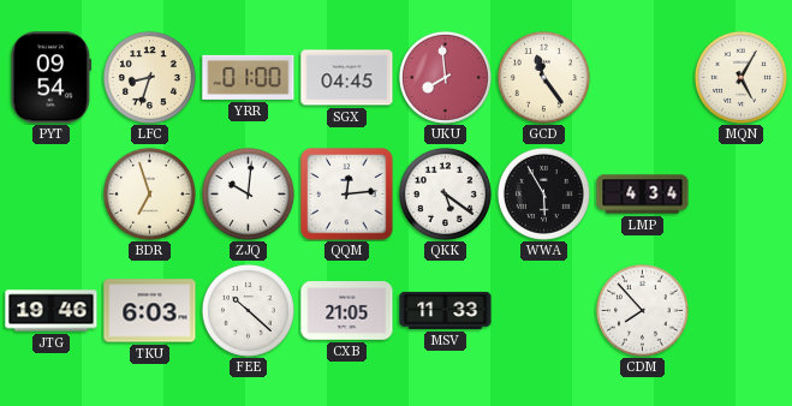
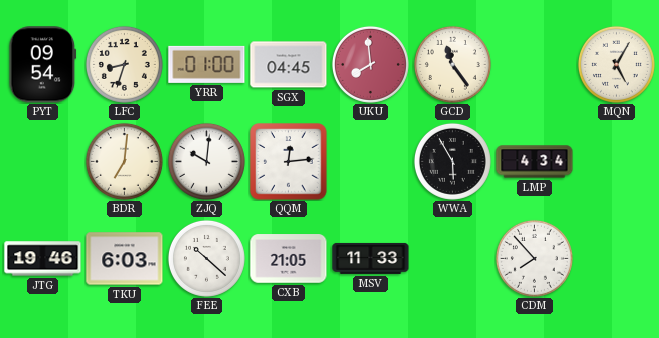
BDR: 6:57 -> 7:01 (124, 161)
QKK: 5:21 -> none (445, 193)
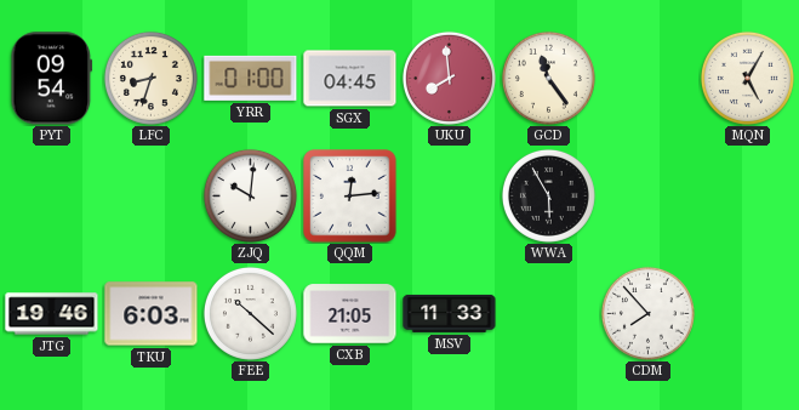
BDR: 7:01 -> none (124, 161)
LMP: 4:34 -> none (535, 162)
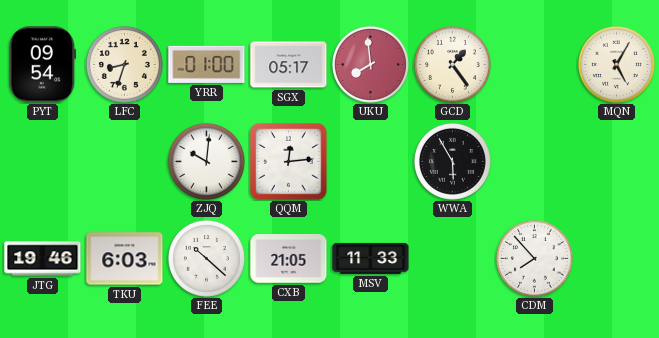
SGX: 04:45 -> 05:17 (289, 65)
GCD: 11:24 -> 1:24 (452, 64)
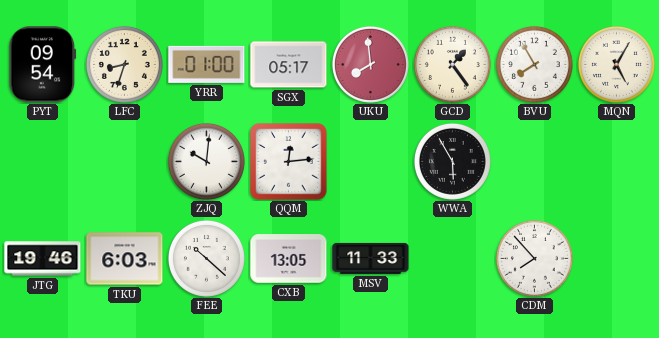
BVU: none -> 7:55 (534, 64)
CXB: 21:05 -> 13:05 (289, 259)
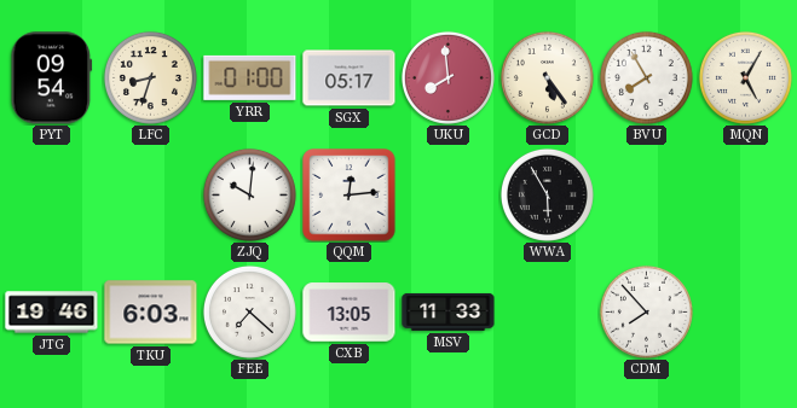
GCD: 1:24 -> 5:24 (547, 77)
FEE: 10:22 -> 7:22 (249, 311)
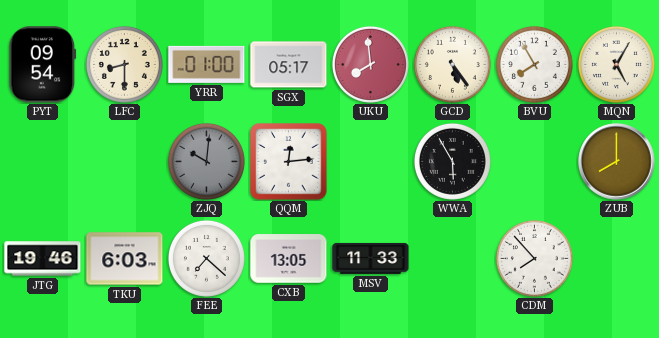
LFC: 8:33 -> 8:30 (124, 64)
ZJQ dial: white -> grey (206, 161)
ZUB: none -> 8:00 (617, 162)
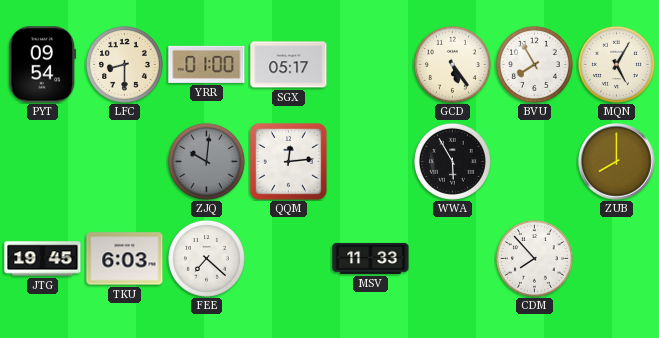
UKU: 7:59 -> none (370, 64)
JTG: 19:46 -> 19:45 (43, 259)
CXB: 13:05 -> none (289, 259)
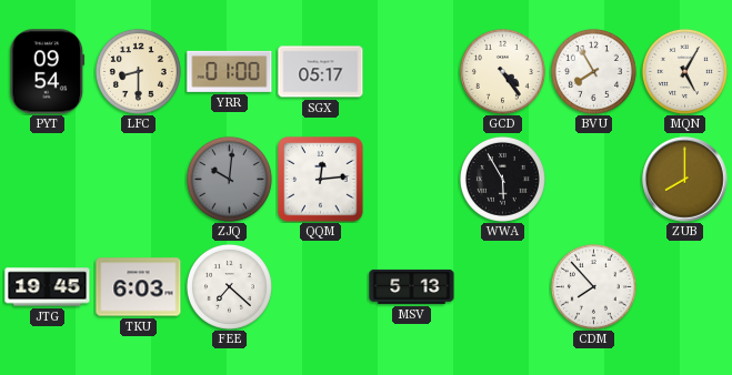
GCD: 5:24 -> 4:24 (502, 71)
MSV: 11:33 -> 5:13 (412, 286)
